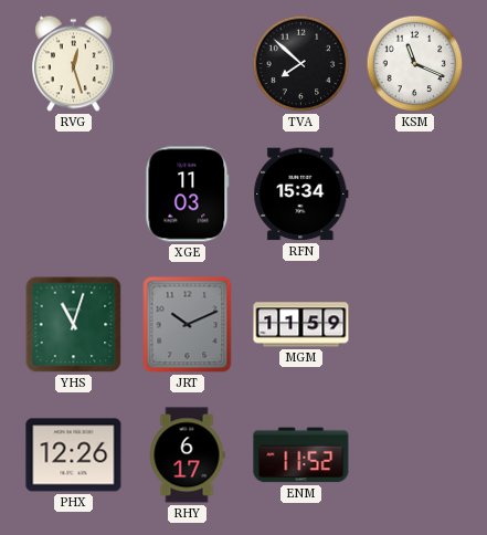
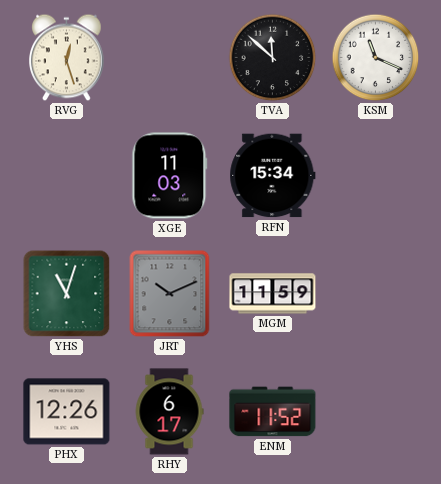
TVA: 7:52 -> 11:52 (273, 58)
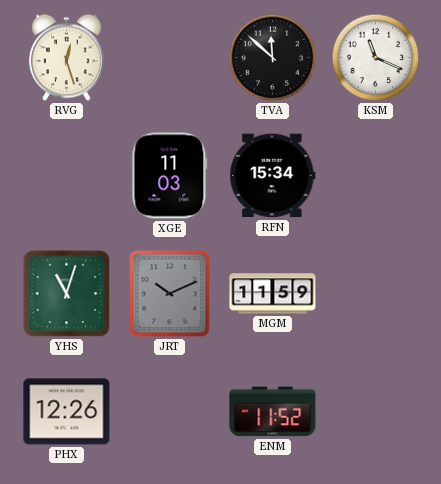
RHY: 6:17 -> none (169, 412)
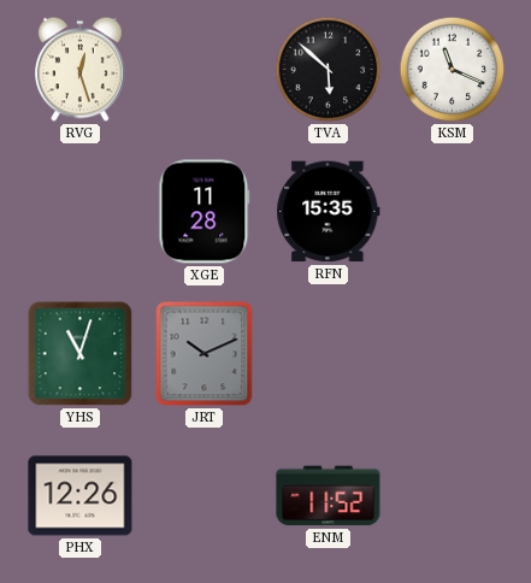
TVA: 11:52 -> 5:52 (329, 70)
XGE: 11:03 -> 11:28 (205, 212)
RFN: 15:34 -> 15:35 (329, 212)
MGM: 11:59 -> none (273, 294)
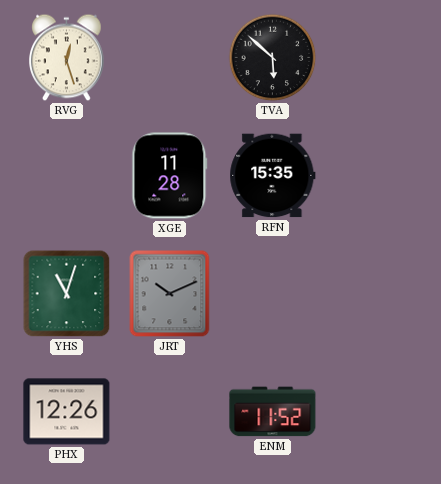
KSM: 11:19 -> none (453, 70)
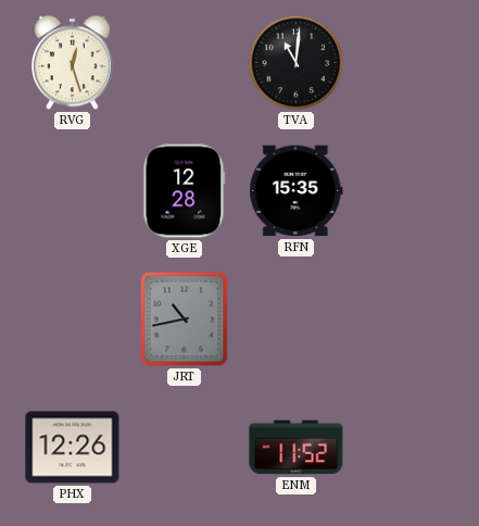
TVA: 5:52 -> 11:01 (297, 63)
XGE: 11:28 -> 12:28 (185, 191)
YHS: 11:03 -> none (67, 294)
JRT: 10:11 -> 10:43 (185, 320)
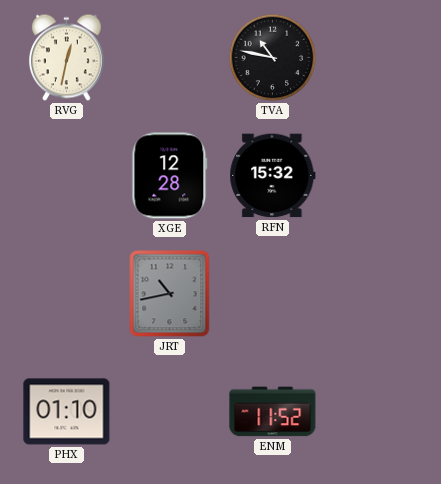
RVG: 12:27 -> 12:32 (67, 58)
TVA: 11:01 -> 10:47 (273, 58)
RFN: 15:35 -> 15:32 (273, 176)
PHX: 12:26 -> 01:10 (67, 412)
